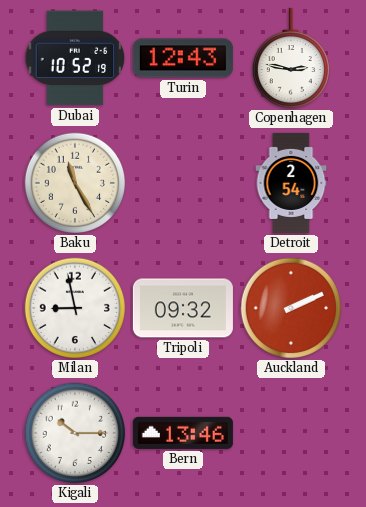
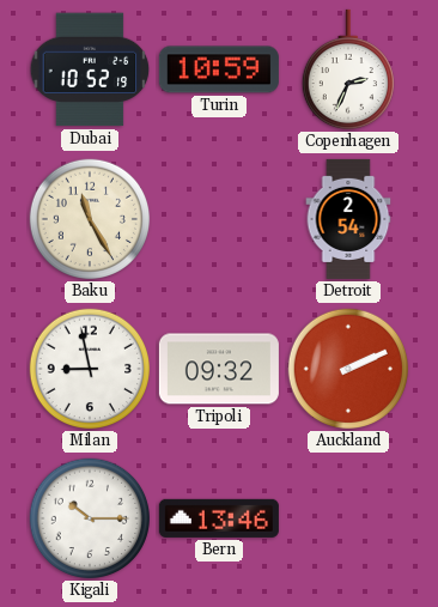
Turin: 12:43 -> 10:59 (219, 69)
Copenhagen: 2:47 -> 2:34 (347, 69)
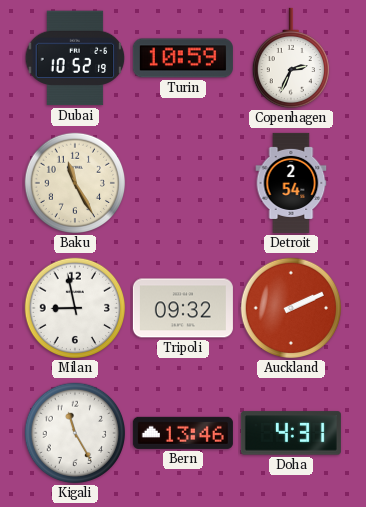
Kigali: 10:15 -> 11:25 (75, 433)
Doha: none -> 4:31 (291, 433)
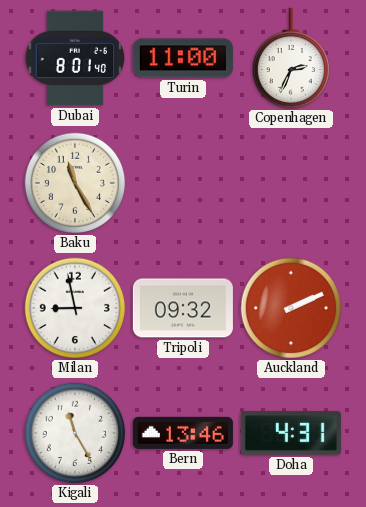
Dubai: 10:52 -> 8:01 (75, 58)
Turin: 10:59 -> 11:00 (183, 58)
Detroit: 2:54 -> none (291, 183)
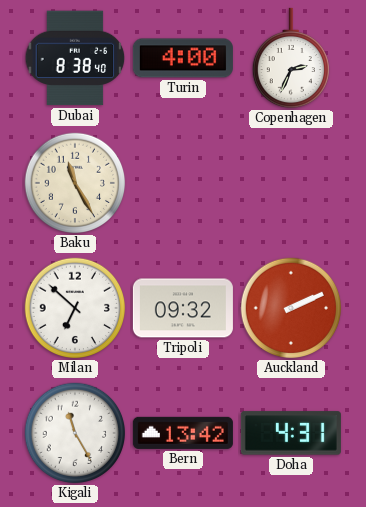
Dubai: 8:01 -> 8:38 (75, 58)
Turin: 11:00 -> 4:00 (183, 58)
Milan: 8:58 -> 6:52 (75, 308)
Bern: 13:46 -> 13:42 (183, 433)
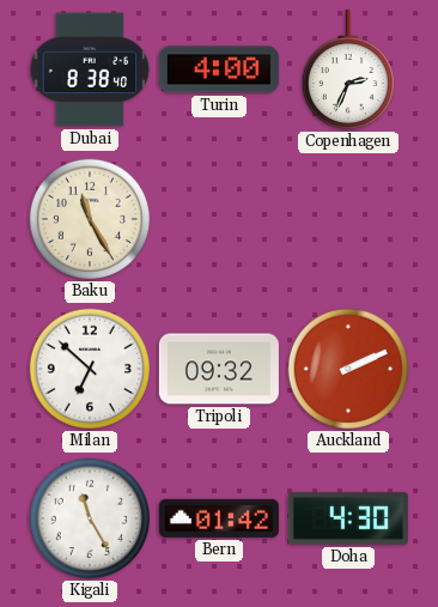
Bern: 13:42 -> 01:42 (219, 518)
Doha: 4:31 -> 4:30 (348, 518)
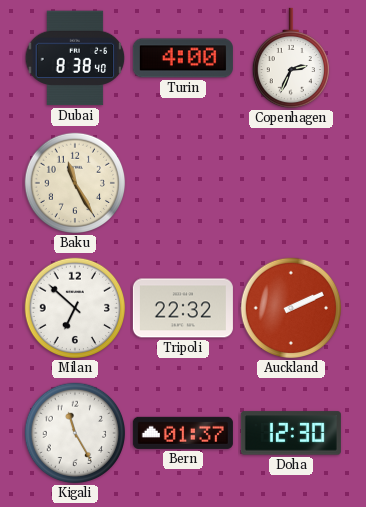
Tripoli: 09:32 -> 22:32 (183, 308)
Bern: 01:42 -> 01:37 (183, 433)
Doha: 4:30 -> 12:30 (291, 433)
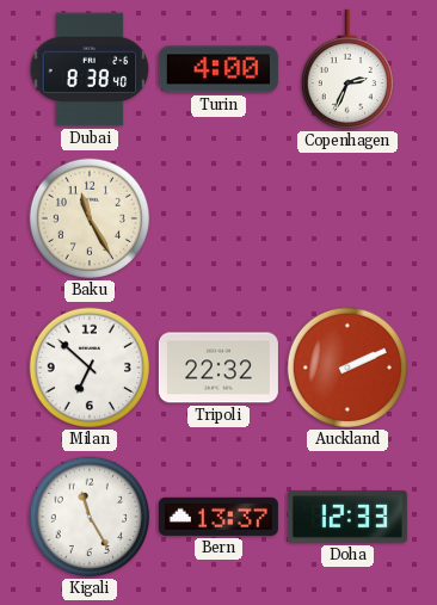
Bern: 01:37 -> 13:37 (219, 517)
Doha: 12:30 -> 12:33 (347, 517)
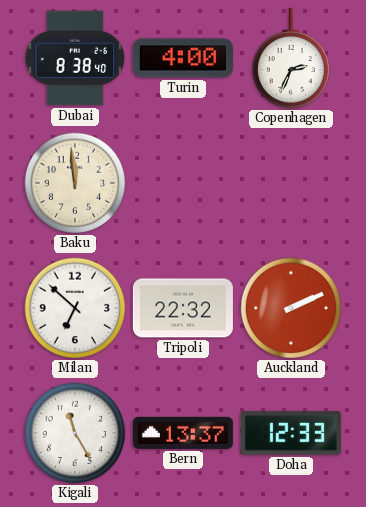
Baku: 11:25 -> 11:59 (75, 183)
